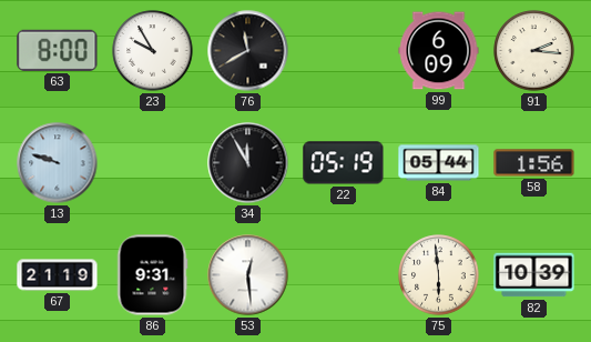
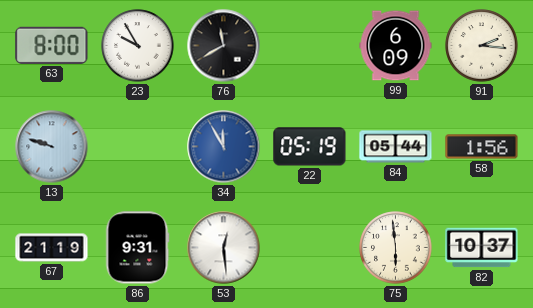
34 dial: black -> blue (224, 147)
82: 10:39 -> 10:37 (482, 248)
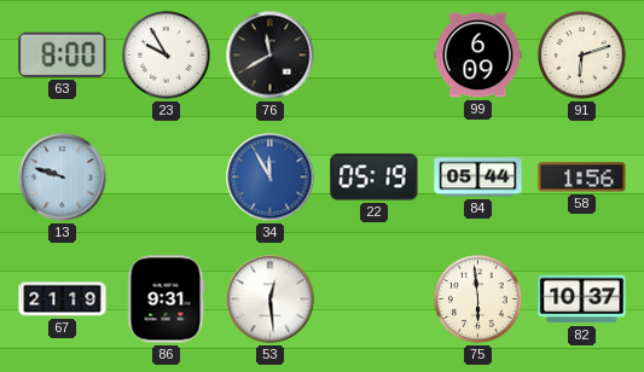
91: 2:16 -> 6:12 (582, 56)
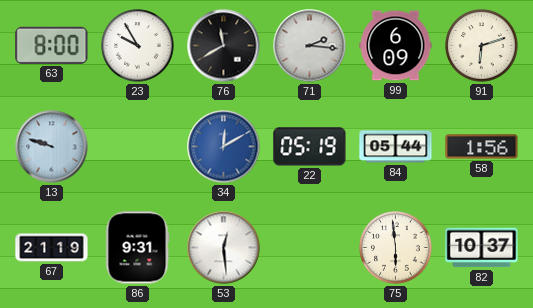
71: none -> 2:16 (310, 46)
34: 11:55 -> 12:10 (224, 147)
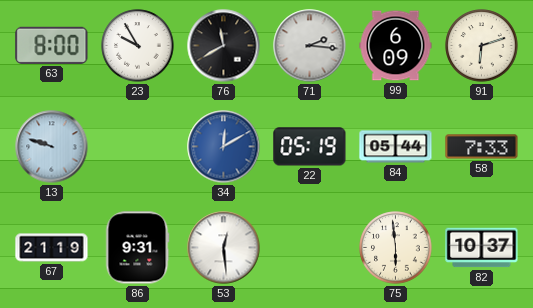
58: 1:56 -> 7:33 (482, 147)
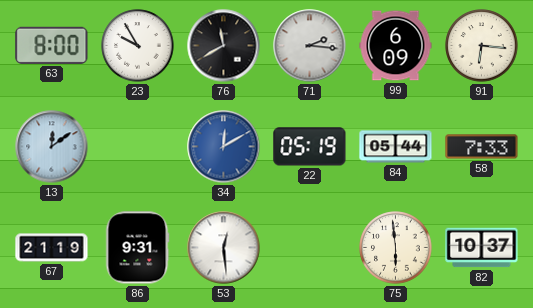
91: 6:12 -> 6:16 (482, 46)
13: 9:48 -> 12:09 (52, 147)
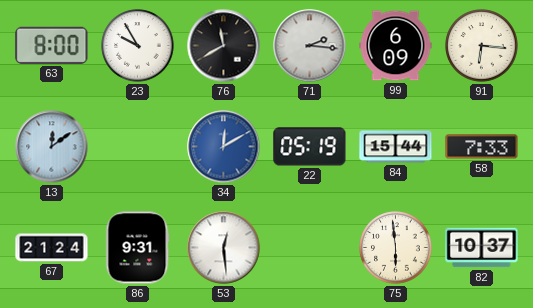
84: 05:44 -> 15:44 (396, 147)
67: 21:19 -> 21:24 (52, 248)
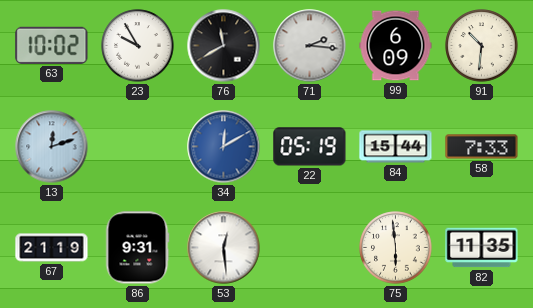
63: 8:00 -> 10:02 (52, 45)
91: 6:16 -> 10:31 (482, 46)
13: 12:09 -> 12:12 (52, 147)
67: 21:24 -> 21:19 (52, 248)
82: 10:37 -> 11:35 (482, 248)
